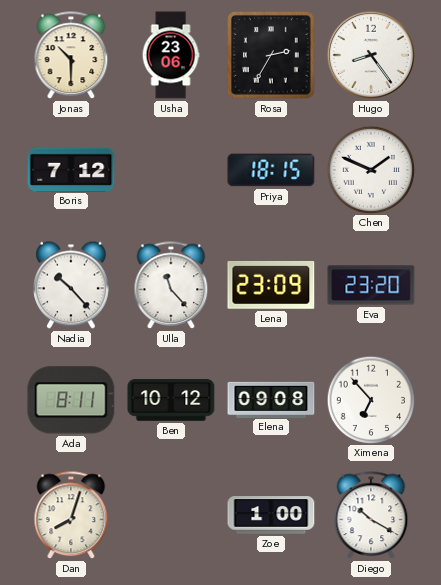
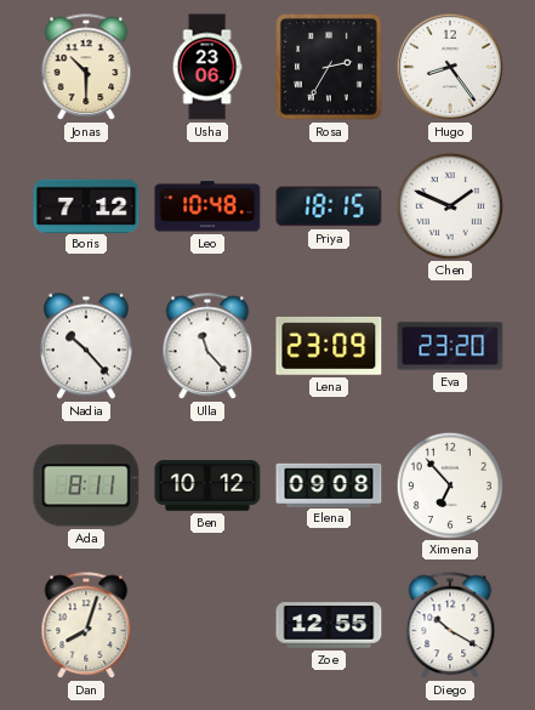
Leo: none -> 10:48 (207, 206)
Zoe: 1:00 -> 12:55 (329, 625)
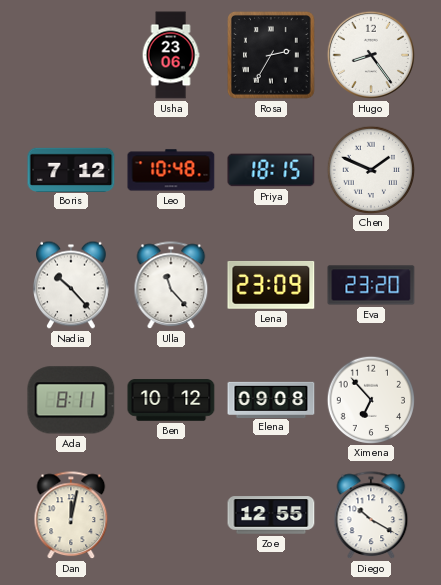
Jonas: 10:30 -> none (86, 68)
Dan: 8:03 -> 12:02 (71, 516)
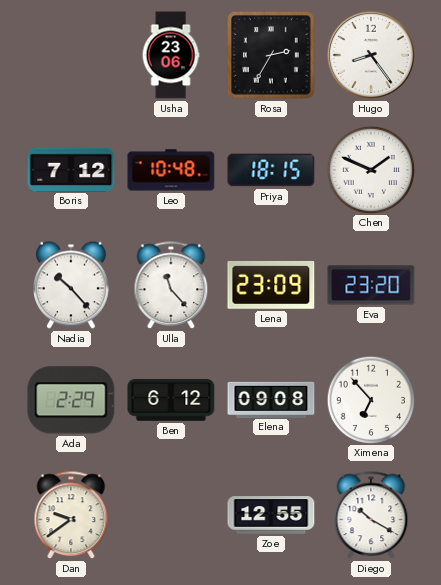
Ada: 8:11 -> 2:29 (71, 400)
Ben: 10:12 -> 6:12 (171, 400)
Dan: 12:02 -> 9:39 (71, 516)
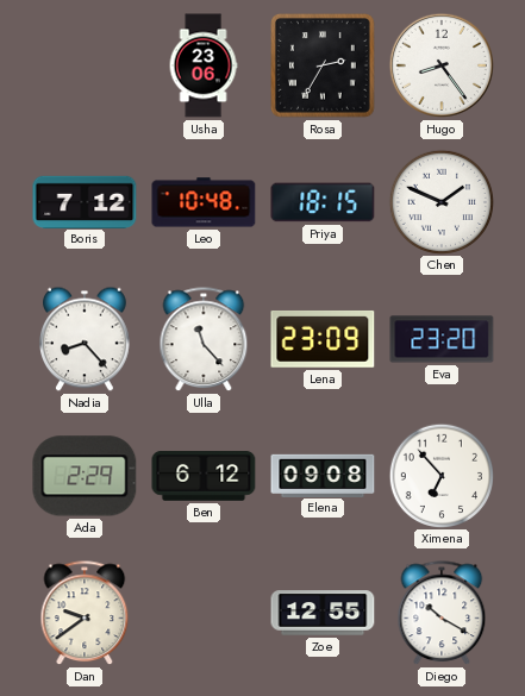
Nadia: 10:23 -> 8:23 (86, 339)
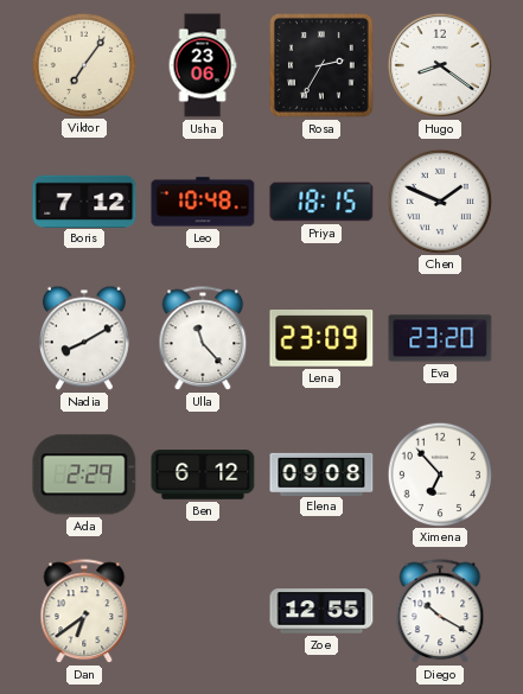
Viktor: none -> 7:06 (83, 64)
Hugo: 8:24 -> 8:21 (440, 65)
Nadia: 8:23 -> 8:10 (85, 338)
Dan: 9:39 -> 6:39 (84, 612)
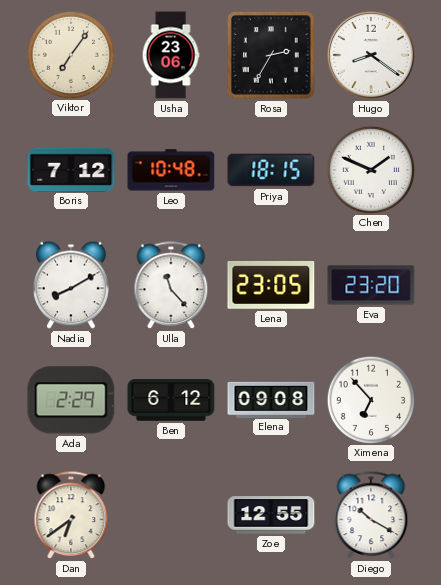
Lena: 23:09 -> 23:05 (271, 285)
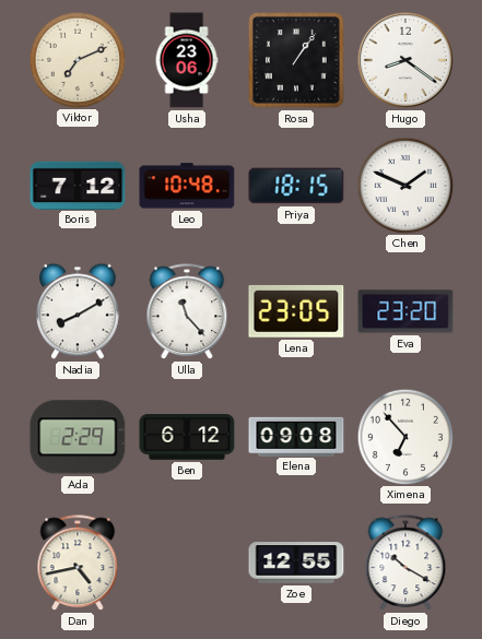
Viktor: 7:06 -> 7:11 (77, 59)
Rosa: 2:35 -> 1:06 (297, 61)
Dan: 6:39 -> 4:43 (78, 564)
